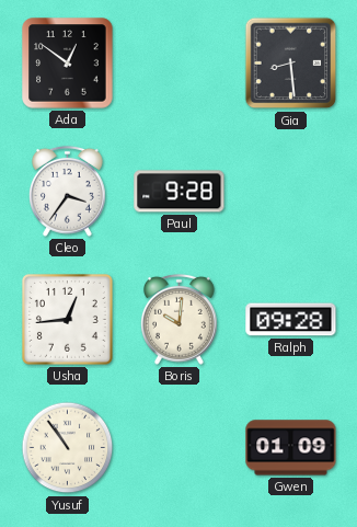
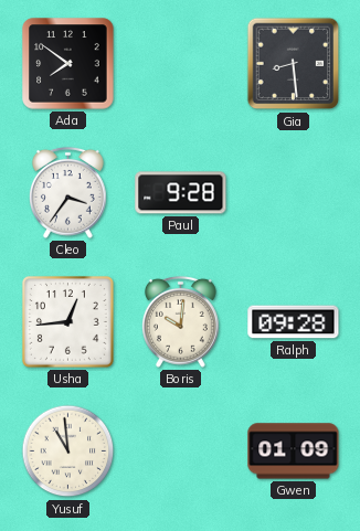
Ada: 12:51 -> 7:51 (68, 64)
Yusuf: 10:54 -> 10:59 (68, 452)
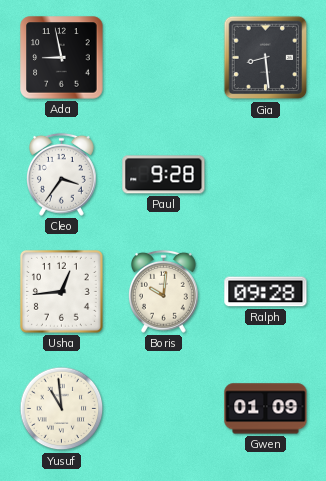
Ada: 7:51 -> 8:58 (62, 58)
